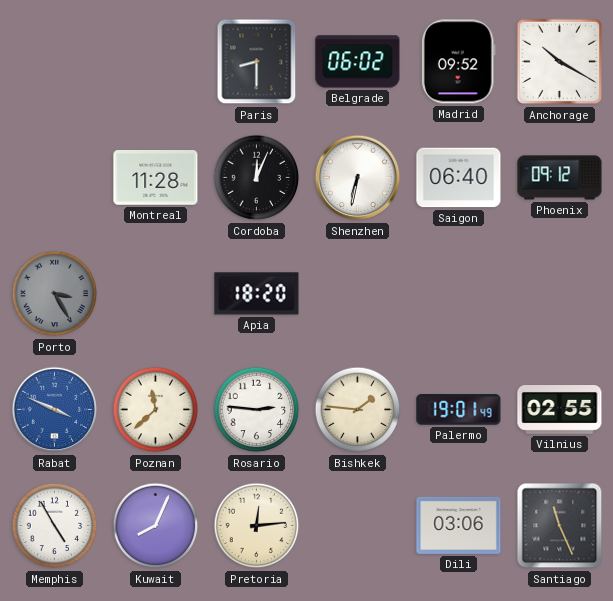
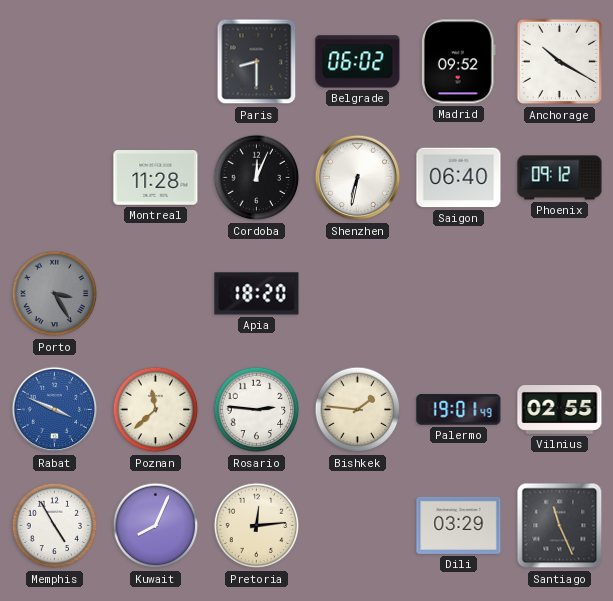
Dili: 03:06 -> 03:29 (459, 525)
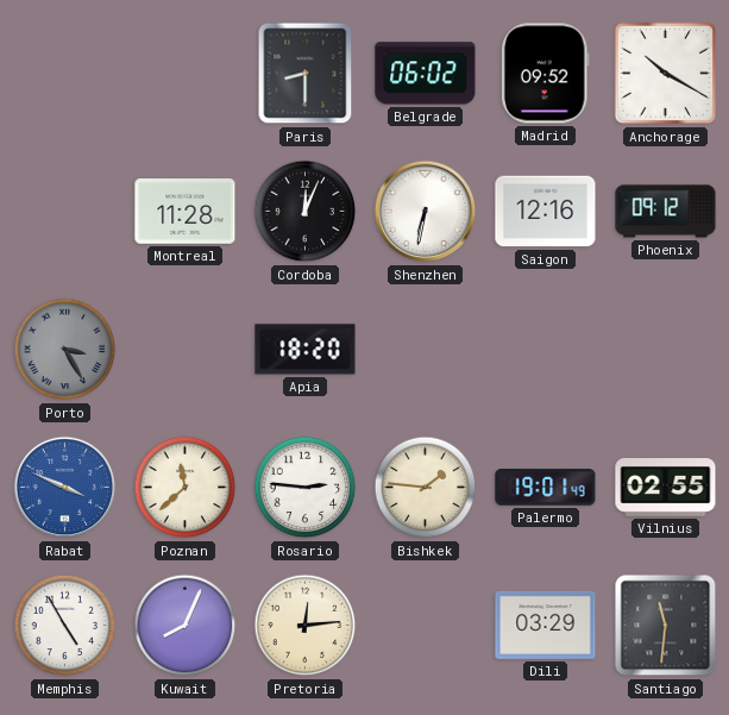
Saigon: 06:40 -> 12:16 (546, 212)
Santiago: 11:26 -> 11:31 (666, 626)
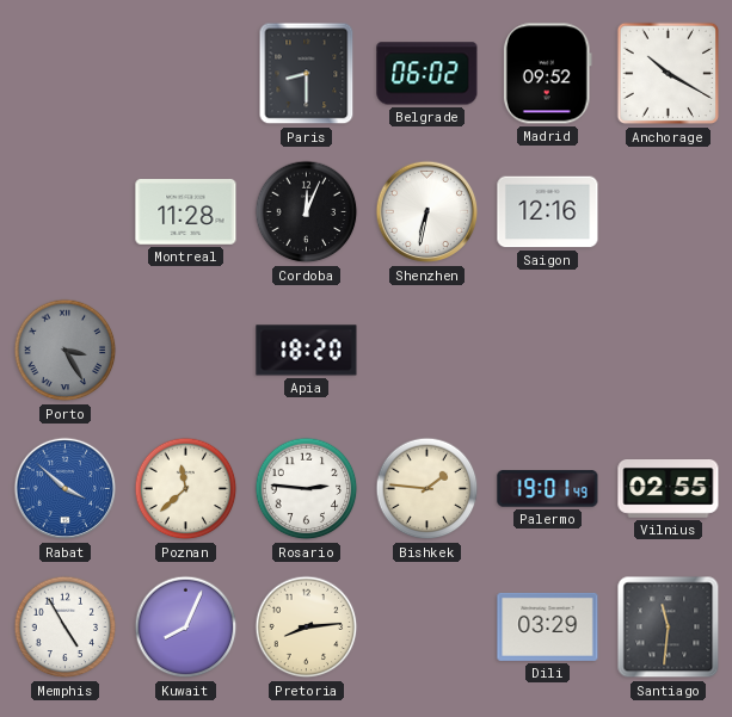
Phoenix: 09:12 -> none (666, 212)
Rabat: 3:49 -> 3:52 (66, 489)
Pretoria: 12:14 -> 8:14 (307, 628)
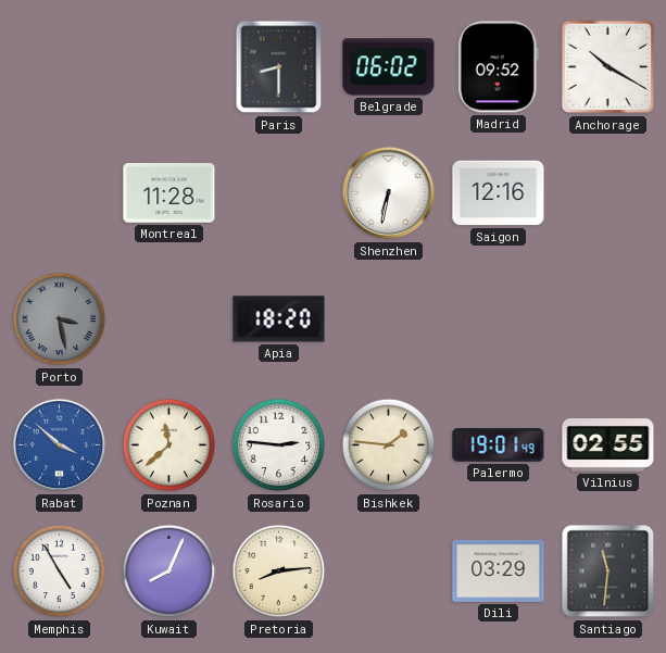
Cordoba: 12:04 -> none (307, 212)
Porto: 3:25 -> 3:28 (60, 319)
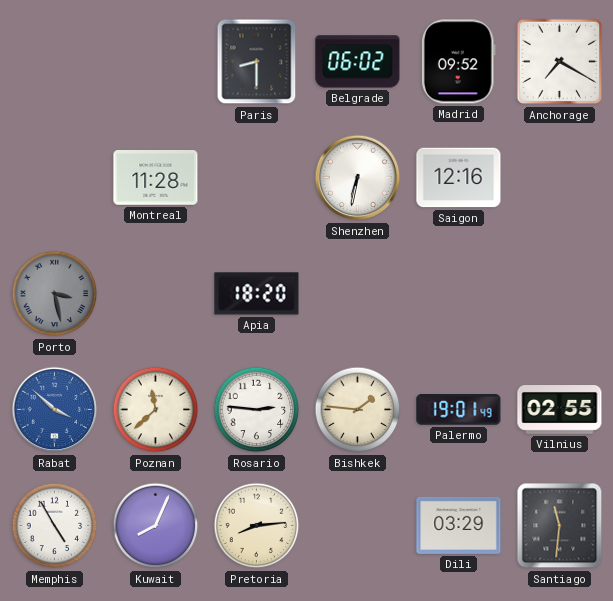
Anchorage: 10:20 -> 7:20 (560, 62)
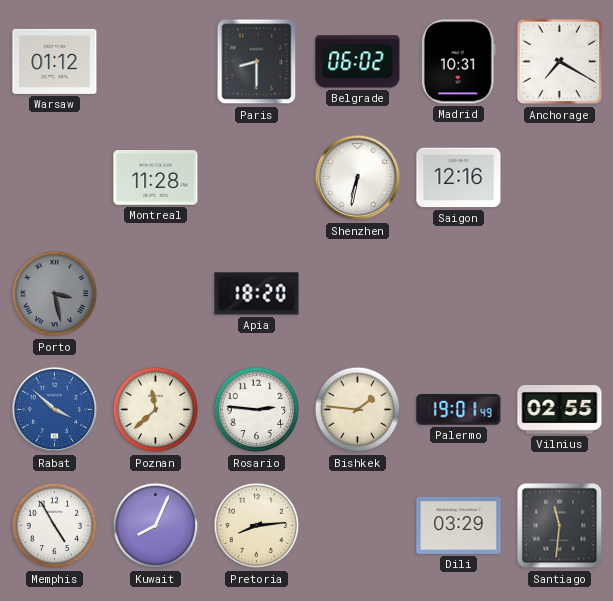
Warsaw: none -> 01:12 (55, 61)
Madrid: 09:52 -> 10:31 (458, 62)
